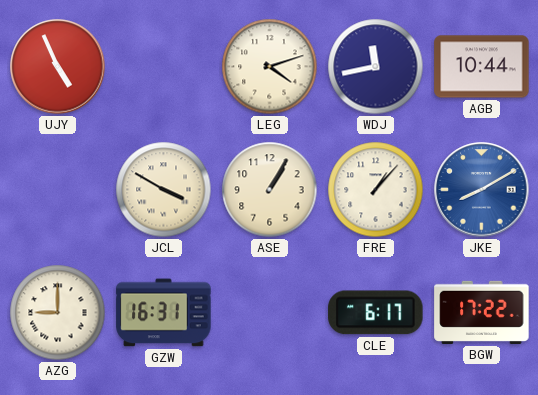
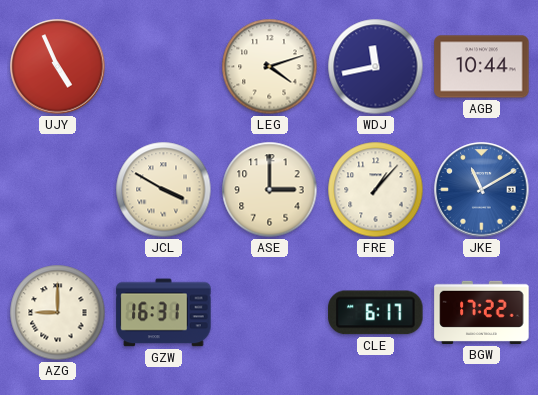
ASE: 1:05 -> 3:00 (270, 190)
JKE: 8:10 -> 11:10 (482, 190)
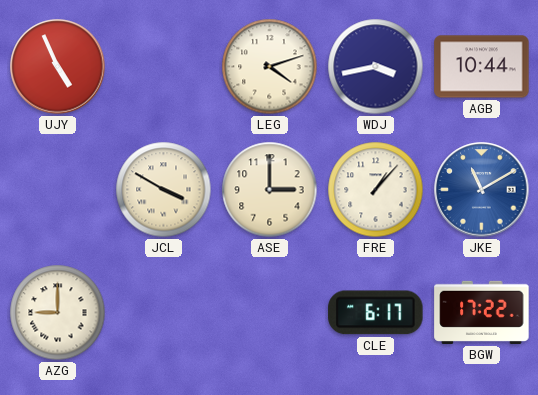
WDJ: 11:43 -> 3:43 (376, 67)
GZW: 16:31 -> none (164, 313)
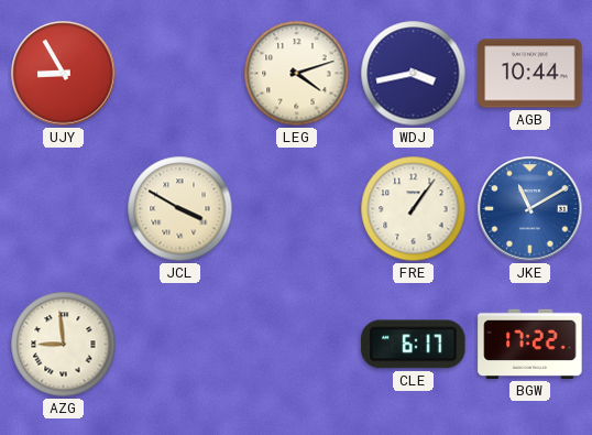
UJY: 4:56 -> 8:55 (64, 74)
ASE: 3:00 -> none (270, 190)
FRE: 1:07 -> 1:06 (414, 209)
AZG: 9:00 -> 8:59 (64, 345)
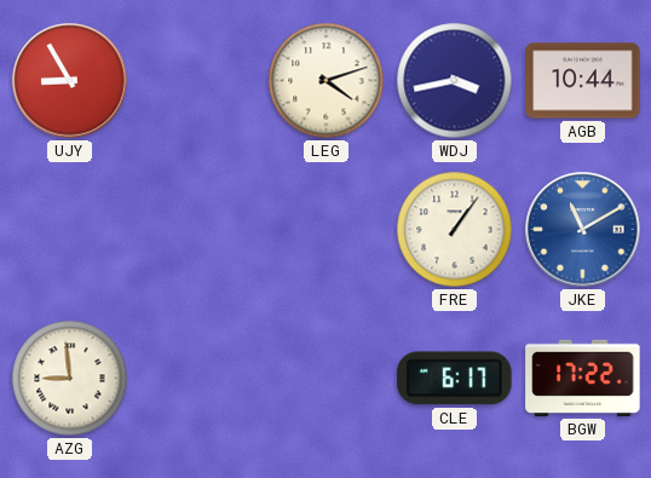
JCL: 3:50 -> none (180, 209)
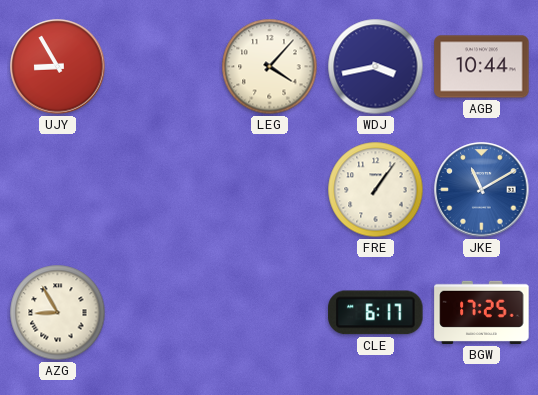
LEG: 4:12 -> 4:07 (270, 67)
AZG: 8:59 -> 8:55 (58, 313)
BGW: 17:22 -> 17:25 (482, 312)
